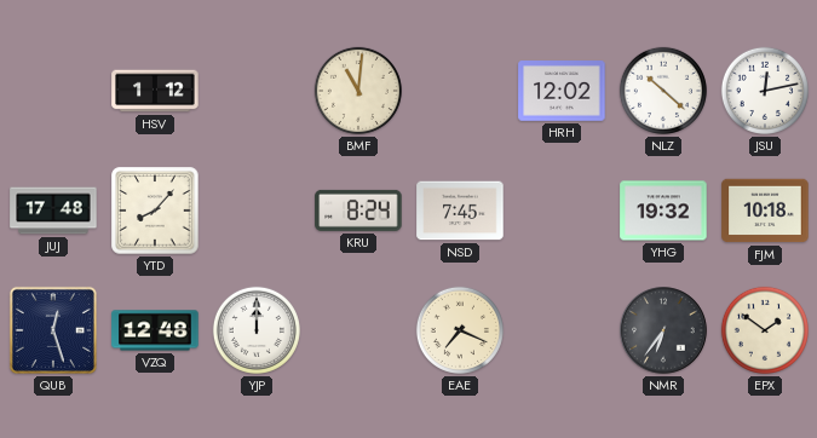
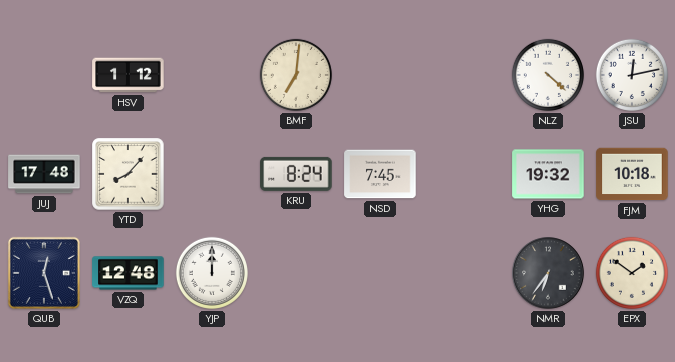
BMF: 11:01 -> 7:01 (296, 75)
HRH: 12:02 -> none (562, 92)
NLZ: 10:22 -> 4:22 (548, 75)
EAE: 7:19 -> none (460, 330)
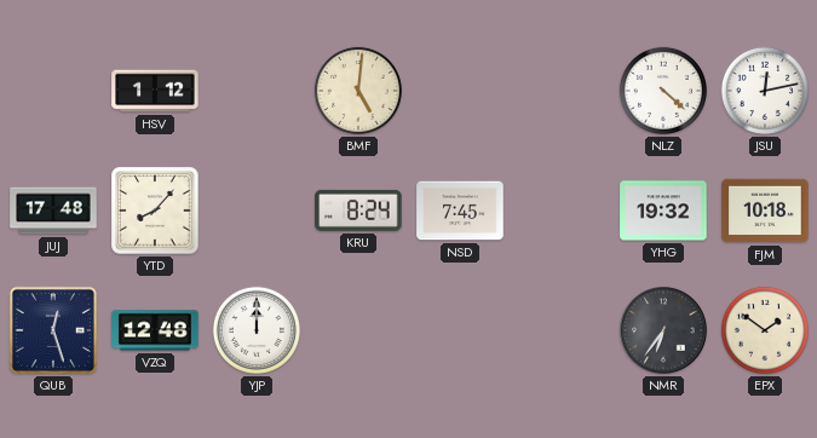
BMF: 7:01 -> 5:01 (358, 91)
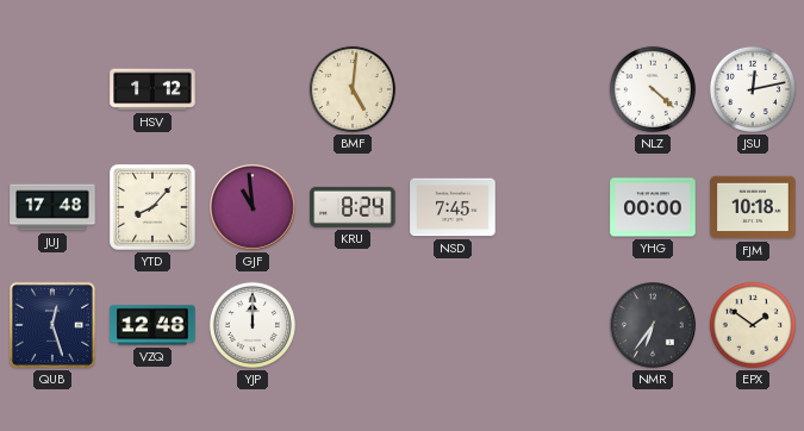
GJF: none -> 10:59 (253, 207)
YHG: 19:32 -> 00:00 (653, 207)
